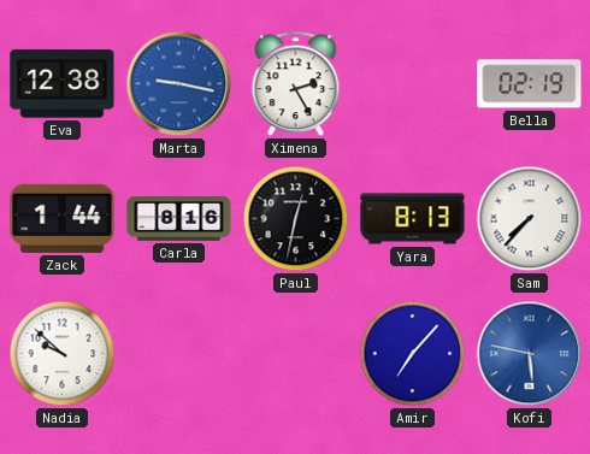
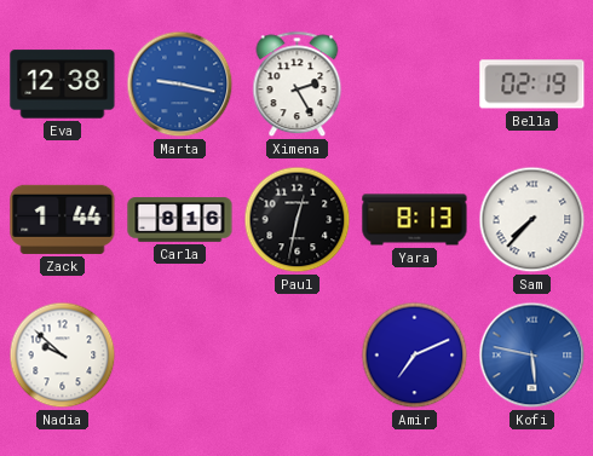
Amir: 7:07 -> 7:11 (415, 356)
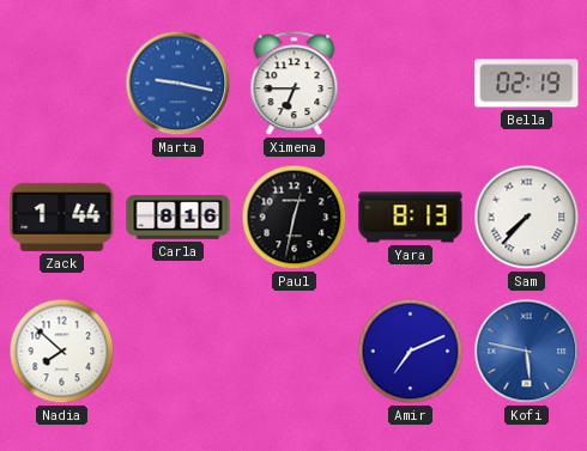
Eva: 12:38 -> none (63, 85)
Ximena: 2:25 -> 6:45 (295, 84)
Nadia: 9:52 -> 7:52 (62, 352)
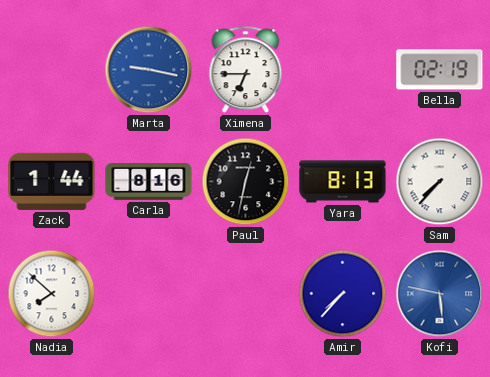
Amir: 7:11 -> 7:37 (343, 294)
